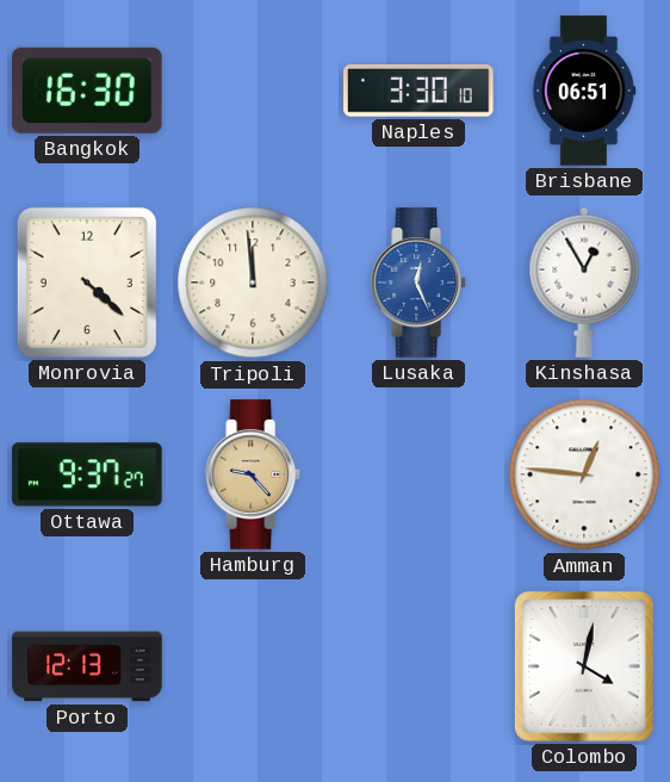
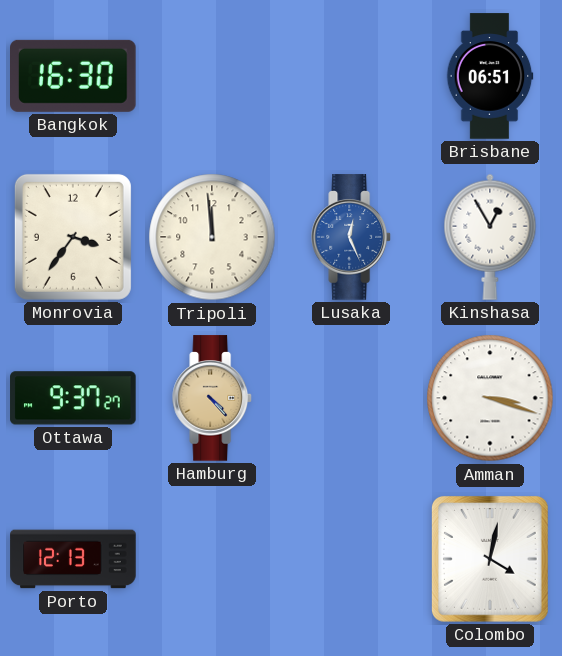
Naples: 3:30 -> none (418, 91)
Monrovia: 4:22 -> 3:36 (73, 237)
Hamburg: 9:23 -> 4:23 (213, 398)
Amman: 12:46 -> 3:18 (490, 398)
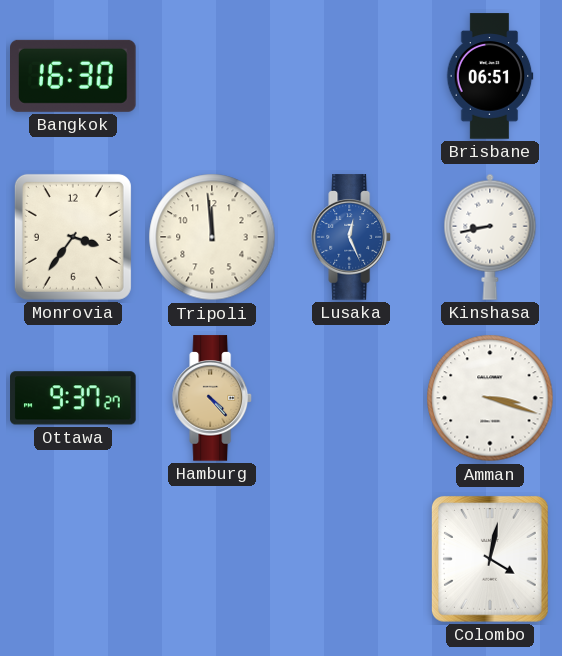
Kinshasa: 12:55 -> 8:43 (490, 237)
Porto: 12:13 -> none (73, 559)
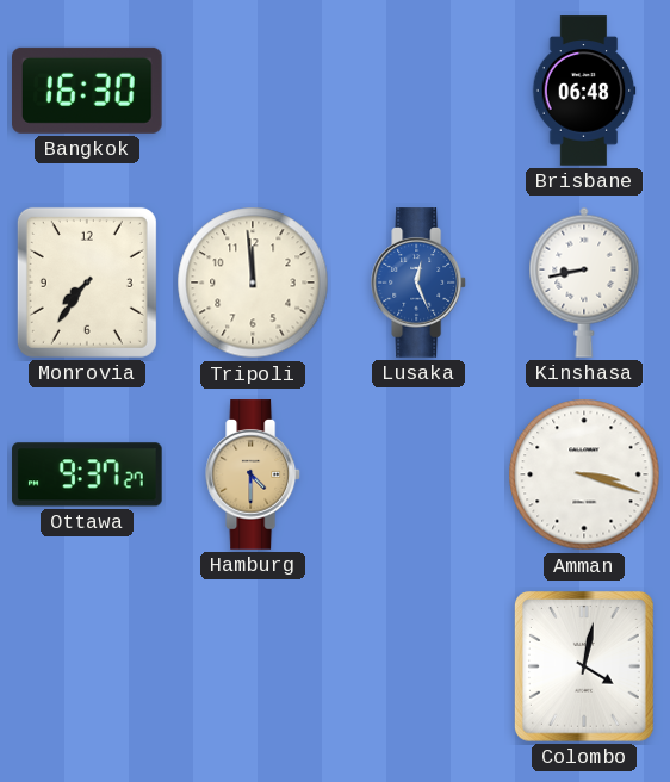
Brisbane: 06:51 -> 06:48 (584, 91)
Monrovia: 3:36 -> 7:36 (87, 283)
Hamburg: 4:23 -> 4:30 (254, 474)
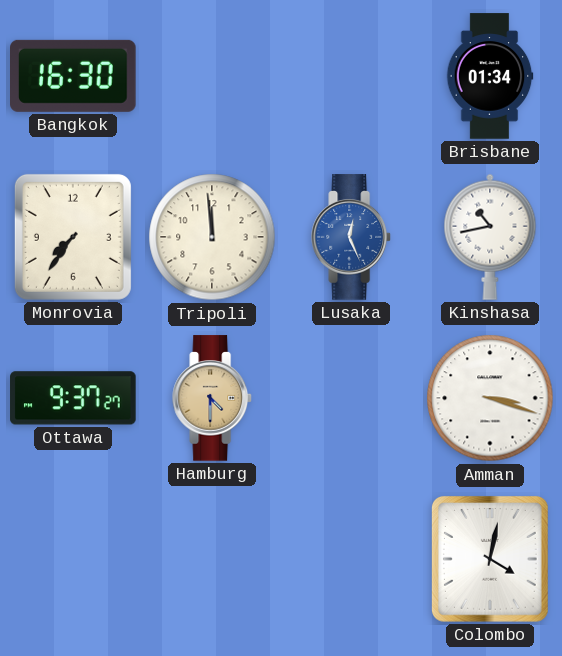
Brisbane: 06:48 -> 01:34 (490, 76)
Kinshasa: 8:43 -> 10:43 (490, 237)
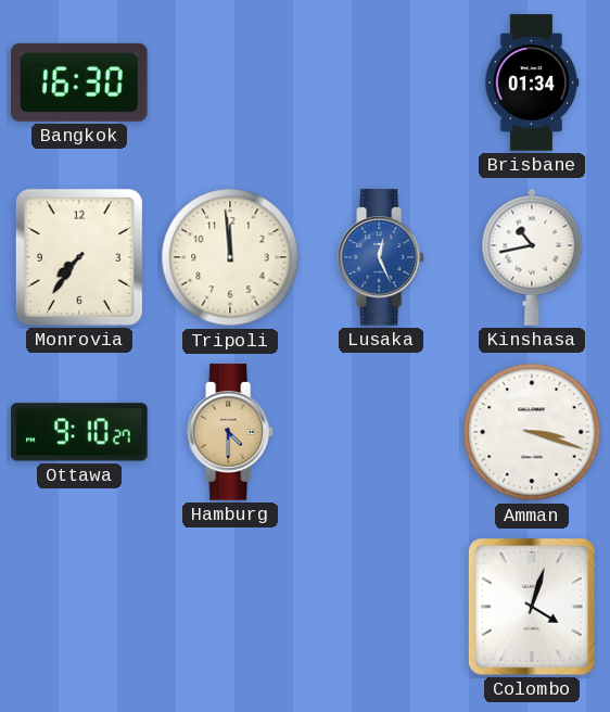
Ottawa: 9:37 -> 9:10 (79, 432)
Colombo: 4:02 -> 4:03 (532, 607)
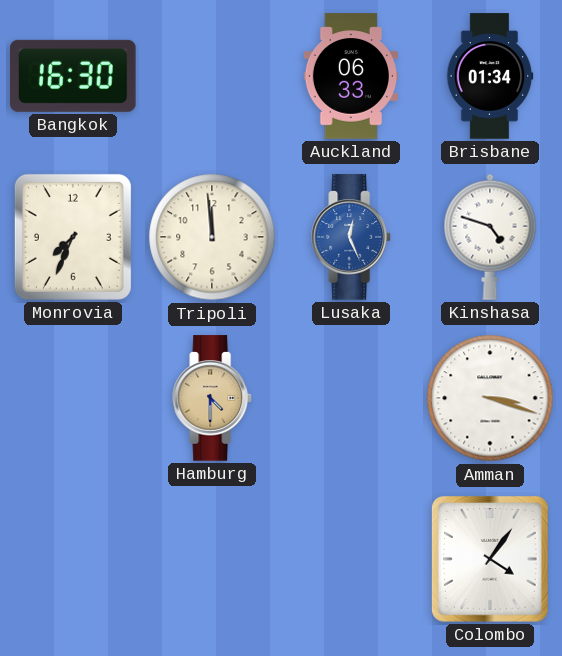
Auckland: none -> 06:33 (350, 76)
Monrovia: 7:36 -> 7:34 (73, 237)
Kinshasa: 10:43 -> 4:48 (490, 237)
Ottawa: 9:10 -> none (79, 432)
Colombo: 4:03 -> 4:06 (490, 559)
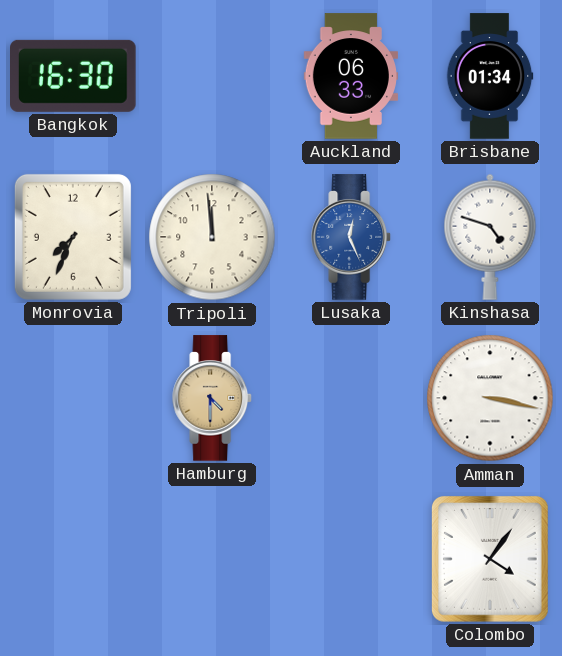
Amman: 3:18 -> 3:17 (490, 398)
